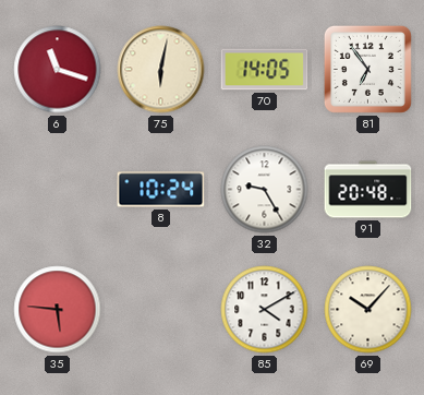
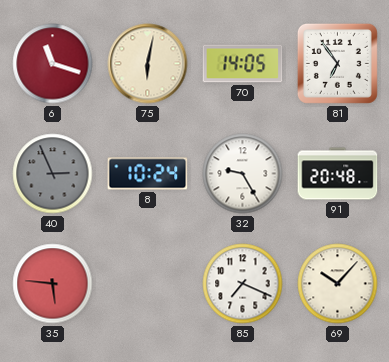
40: none -> 2:56 (53, 174)
85: 4:10 -> 7:19 (243, 284)
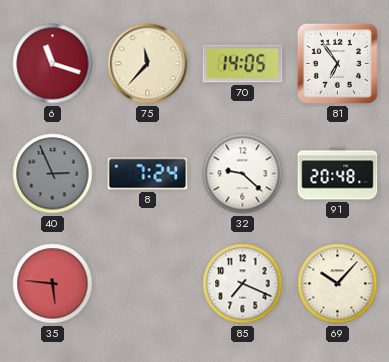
75: 6:02 -> 11:37 (148, 64)
8: 10:24 -> 7:24 (148, 174)
32: 9:25 -> 9:22 (243, 174)
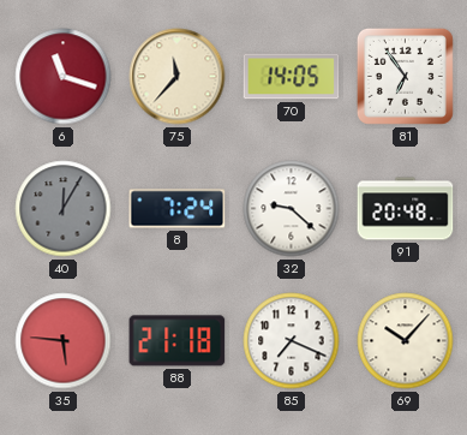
40: 2:56 -> 12:05 (64, 209)
88: none -> 21:18 (178, 341)
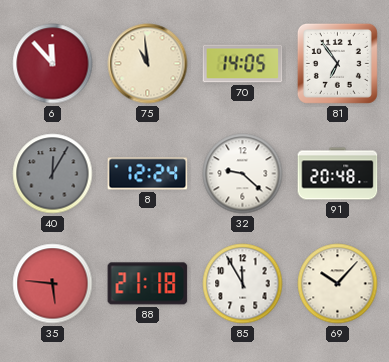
6: 11:18 -> 11:53 (53, 64)
75: 11:37 -> 10:59 (148, 64)
8: 7:24 -> 12:24 (148, 174)
85: 7:19 -> 11:55 (243, 284)
